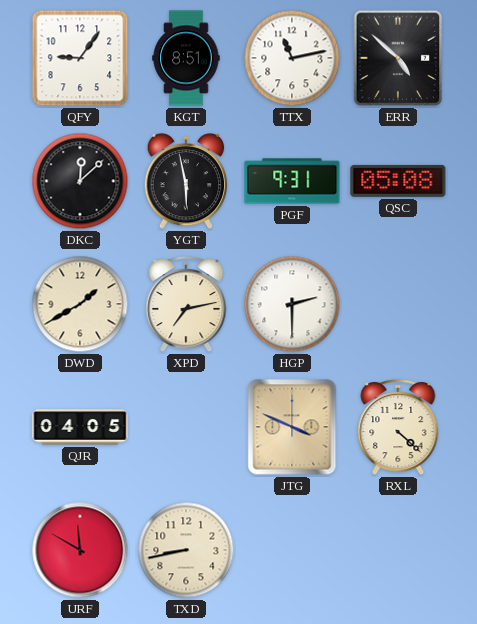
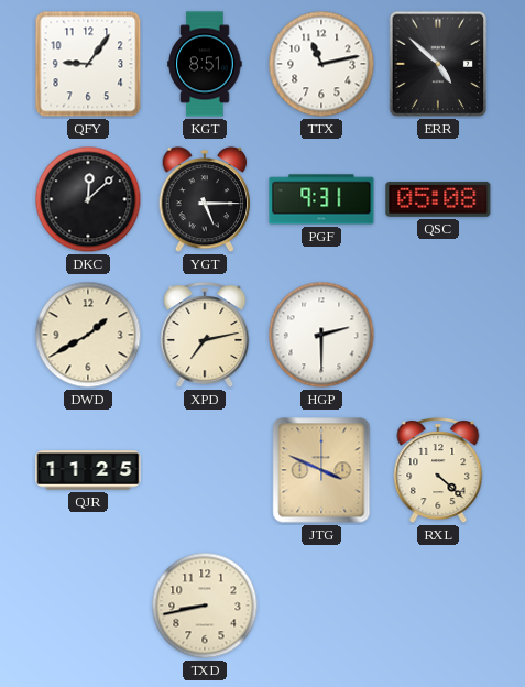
YGT: 5:58 -> 5:15 (205, 199)
QJR: 04:05 -> 11:25 (88, 470)
URF: 11:50 -> none (80, 550)
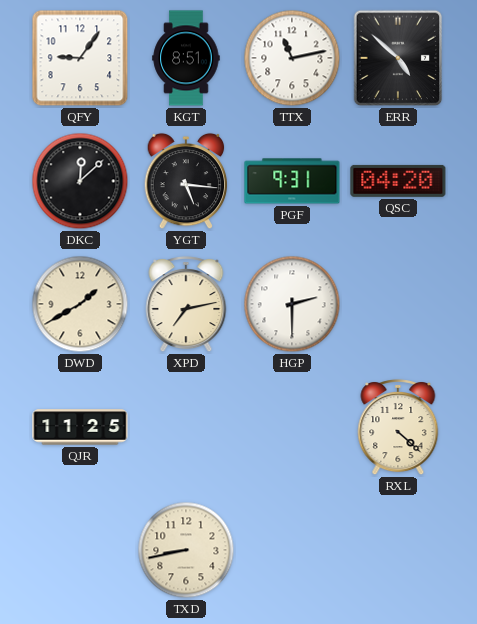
YGT: 5:15 -> 5:16 (186, 181)
QSC: 05:08 -> 04:20 (398, 181)
JTG: 3:49 -> none (321, 470)
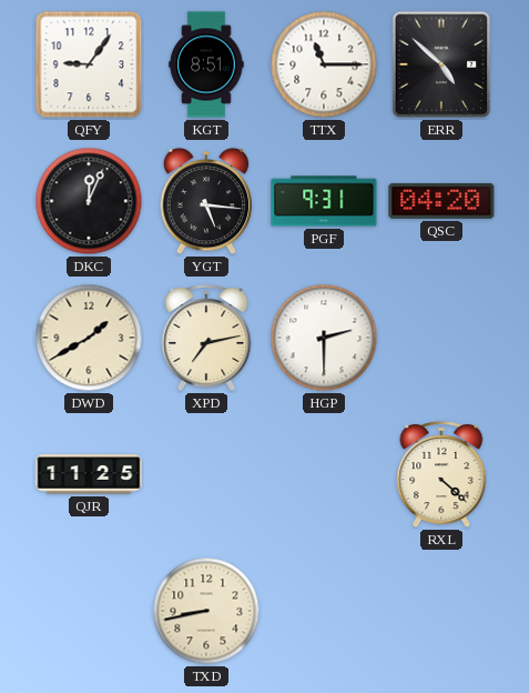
TTX: 11:13 -> 11:15 (324, 64)
DKC: 12:08 -> 12:04 (89, 201)
